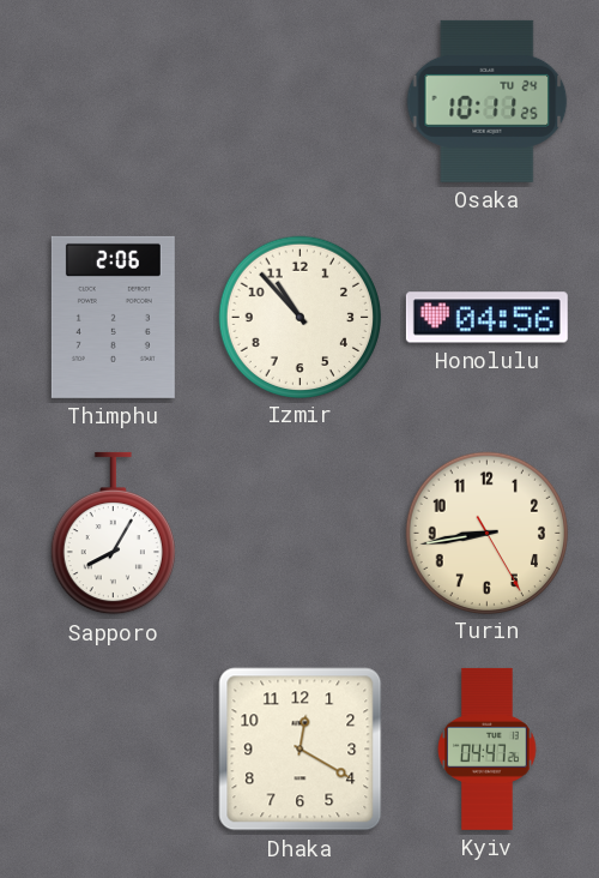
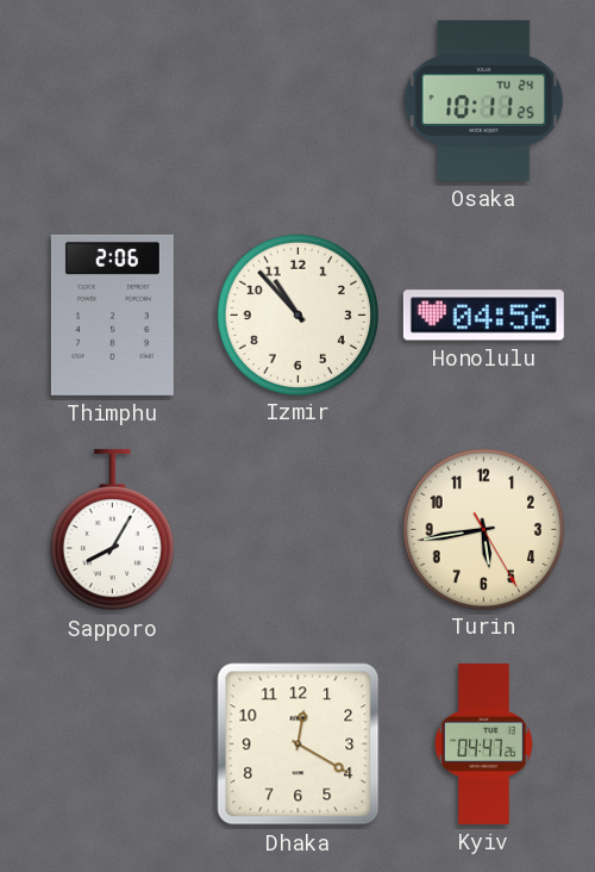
Turin: 8:43 -> 5:43 (483, 529)
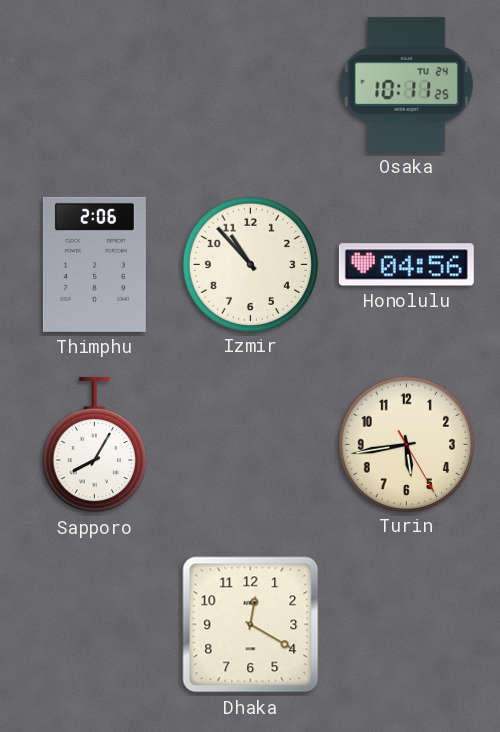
Kyiv: 04:47 -> none (484, 743)
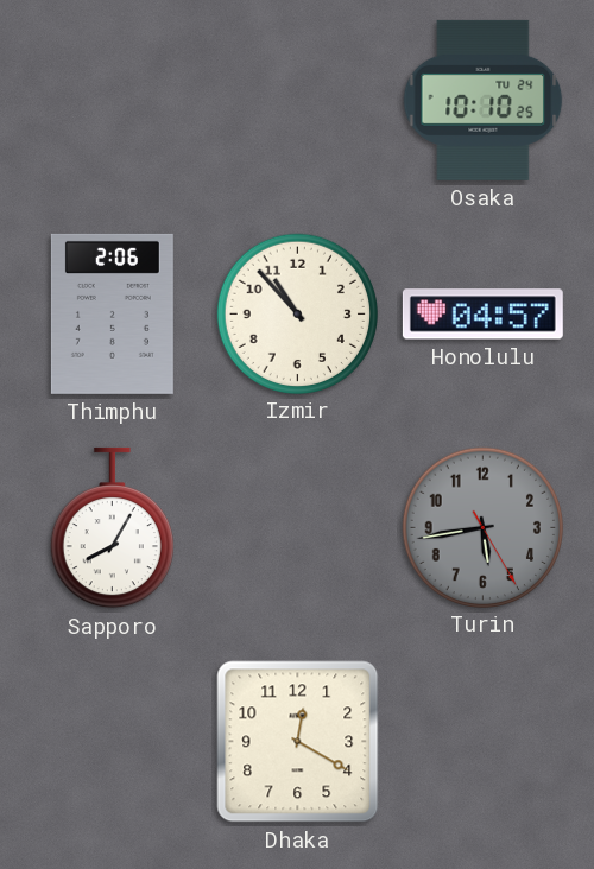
Osaka: 10:11 -> 10:10 (484, 100)
Honolulu: 04:56 -> 04:57 (482, 315)
Turin dial: cream -> grey (482, 527)
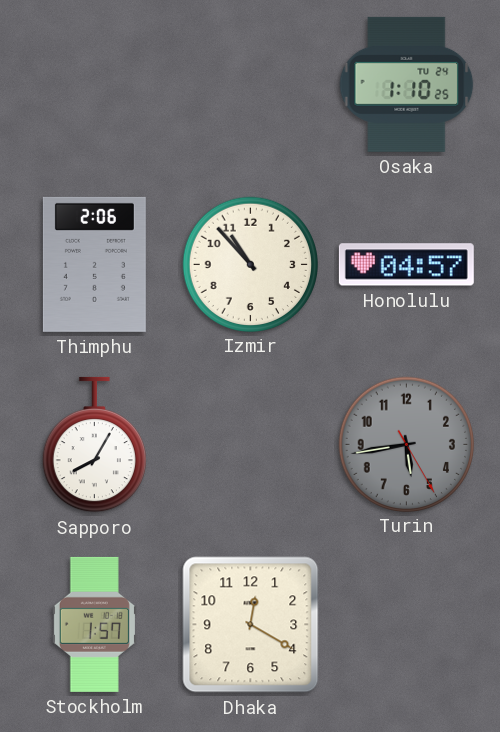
Osaka: 10:10 -> 1:10 (407, 84)
Stockholm: none -> 1:57 (94, 624)
